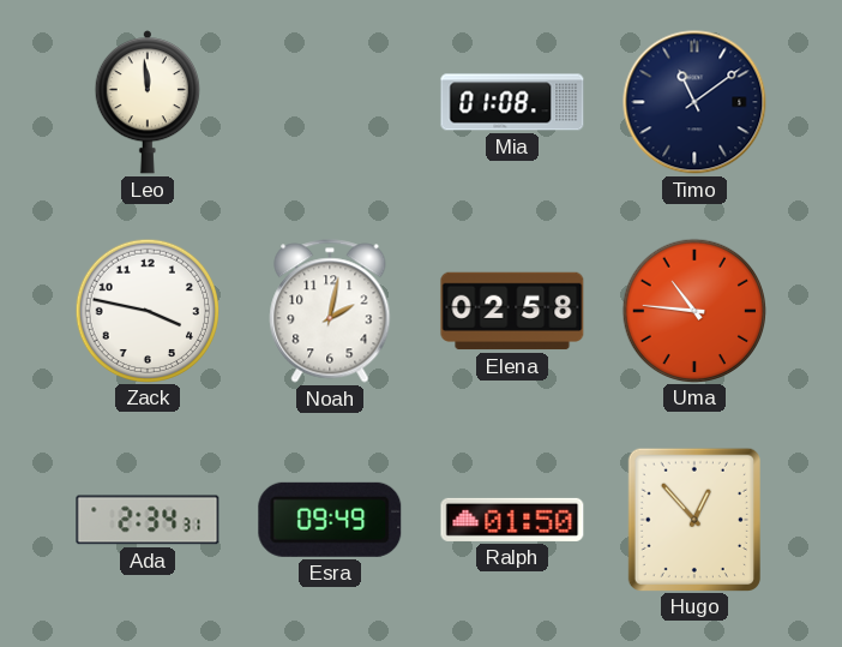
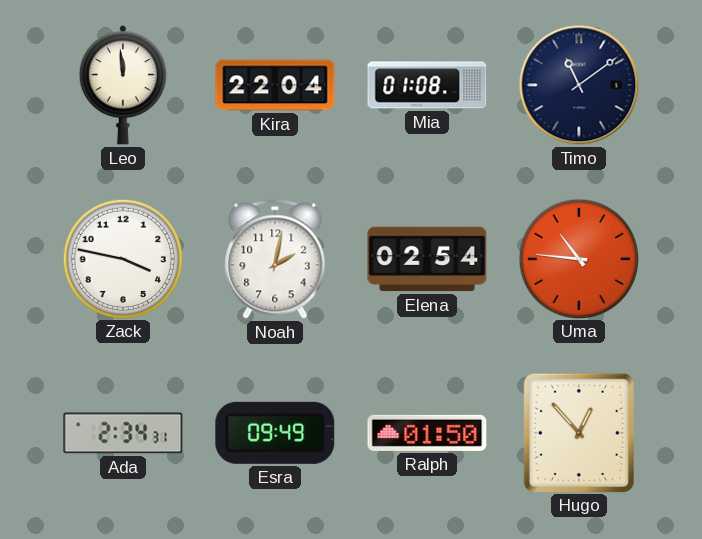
Kira: none -> 22:04 (275, 85)
Elena: 02:58 -> 02:54 (427, 259)
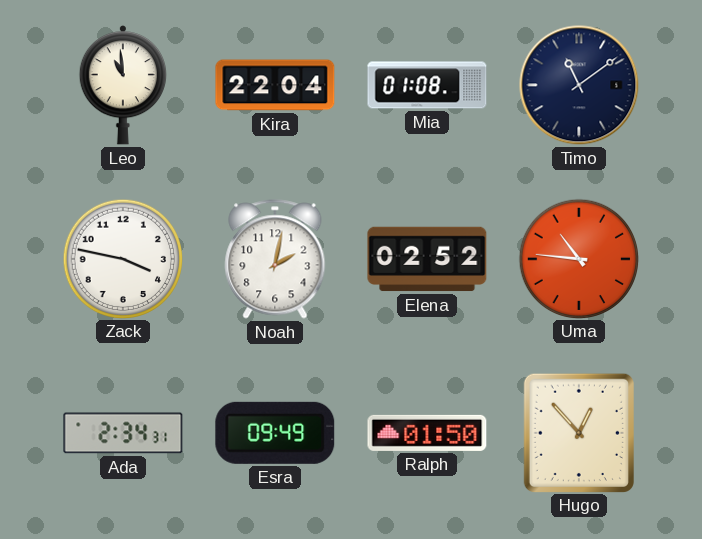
Leo: 11:59 -> 10:59 (122, 85)
Elena: 02:54 -> 02:52 (427, 259)
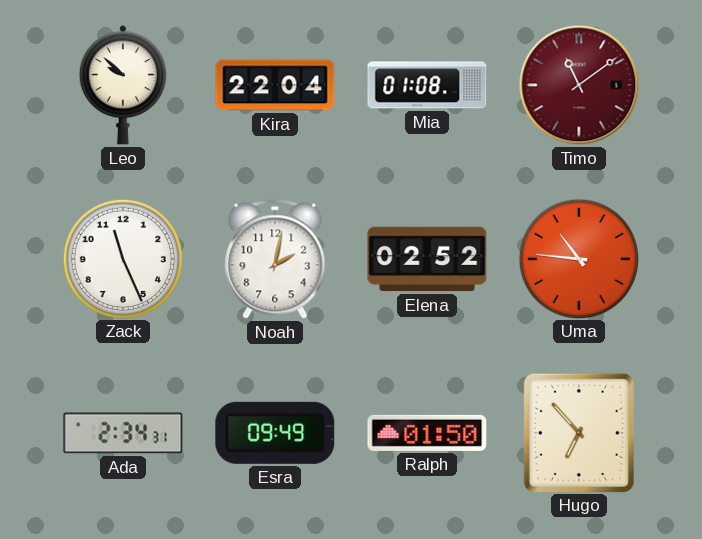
Leo: 10:59 -> 9:52 (122, 85)
Timo dial: navy -> burgundy (579, 85)
Zack: 3:47 -> 11:26 (122, 258)
Hugo: 12:53 -> 6:53 (579, 432)
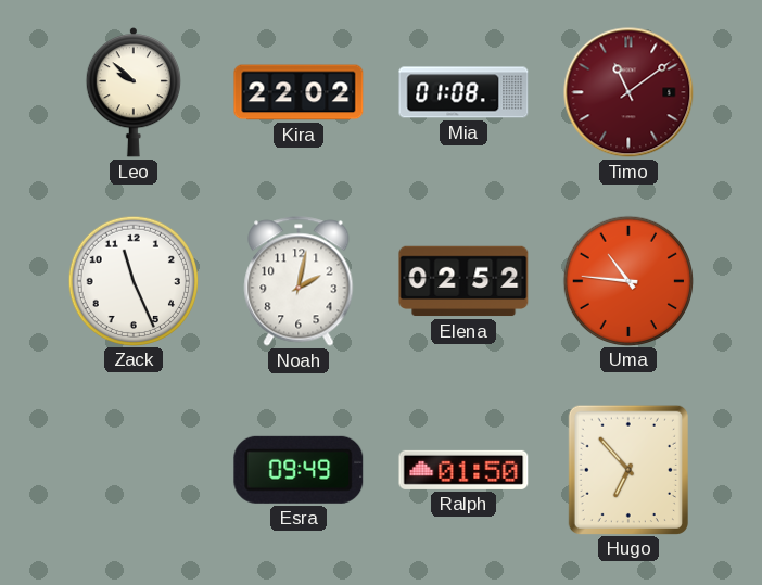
Kira: 22:04 -> 22:02 (299, 92)
Ada: 2:34 -> none (123, 433)
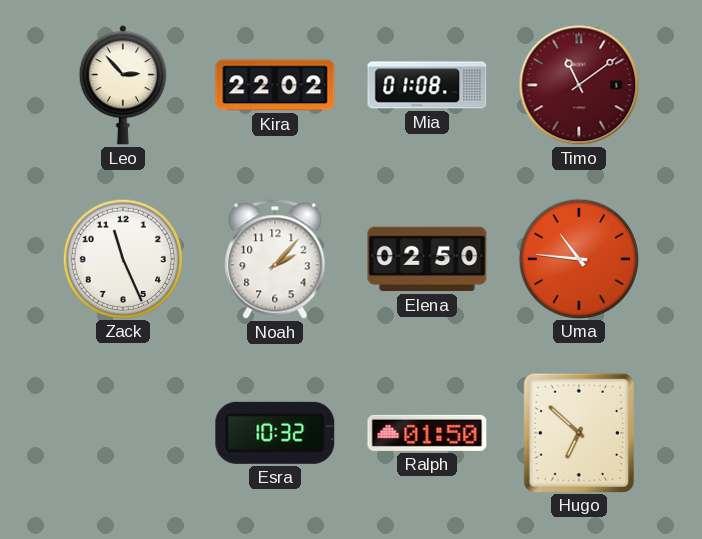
Leo: 9:52 -> 2:53 (122, 85)
Noah: 2:02 -> 2:07 (275, 259)
Elena: 02:52 -> 02:50 (427, 259)
Esra: 09:49 -> 10:32 (275, 433)
Hugo: 6:53 -> 6:52 (579, 432)
